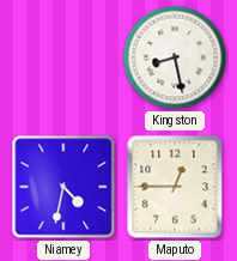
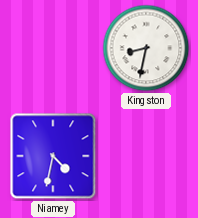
Kingston: 8:28 -> 8:32 (146, 48)
Maputo: 12:45 -> none (175, 187)
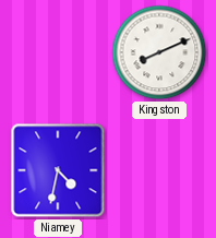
Kingston: 8:32 -> 8:11 (159, 52)
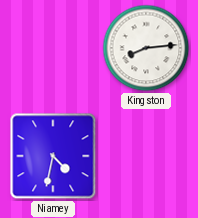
Kingston: 8:11 -> 8:14 (146, 48)
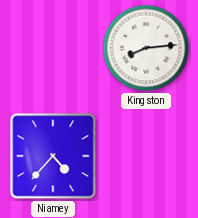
Niamey: 4:32 -> 4:37 (53, 156)
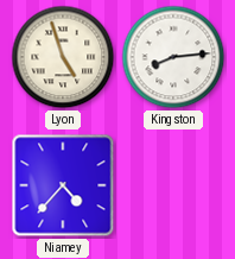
Lyon: none -> 4:57 (63, 57)
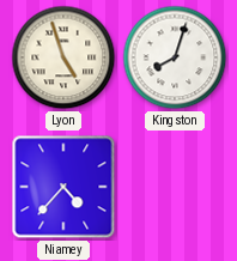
Kingston: 8:14 -> 8:03 (175, 57)
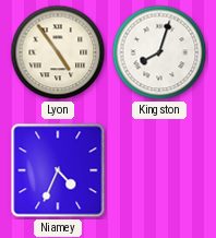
Lyon: 4:57 -> 4:54 (58, 52)
Niamey: 4:37 -> 4:34 (58, 170)
